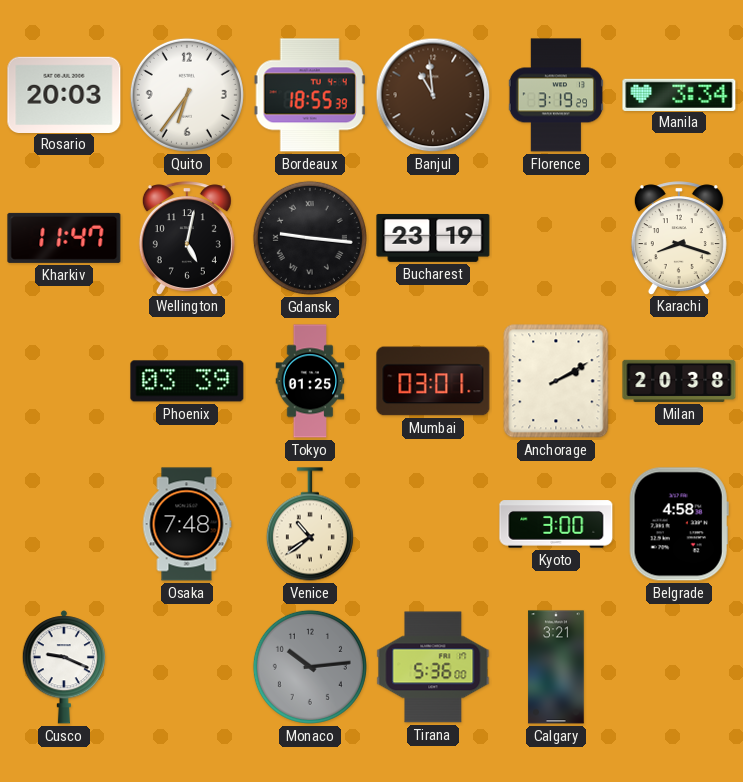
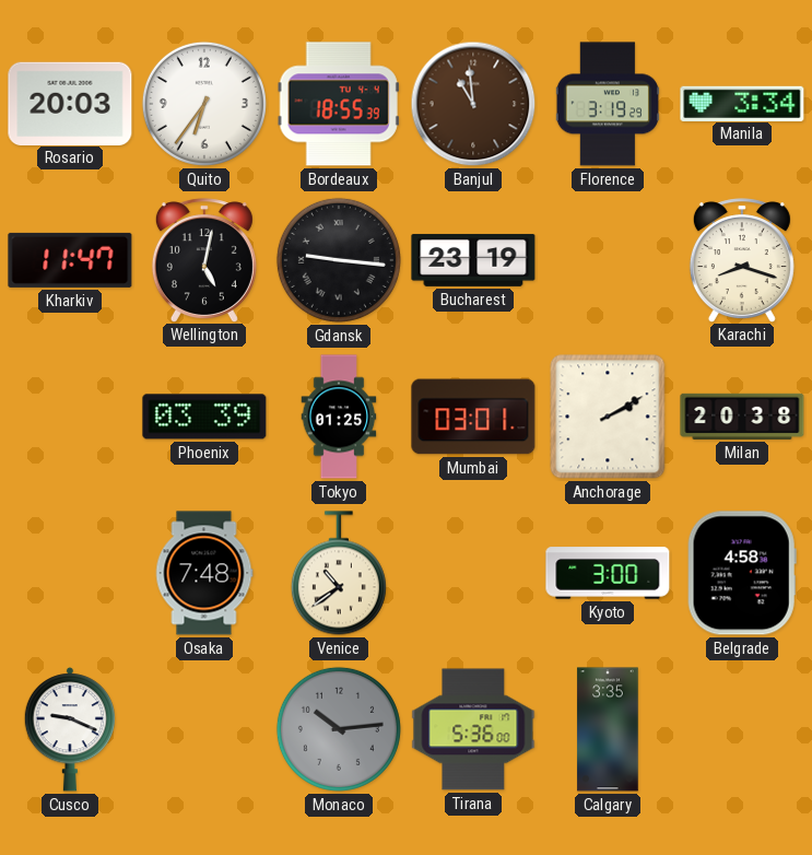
Calgary: 3:21 -> 3:35 (608, 729)
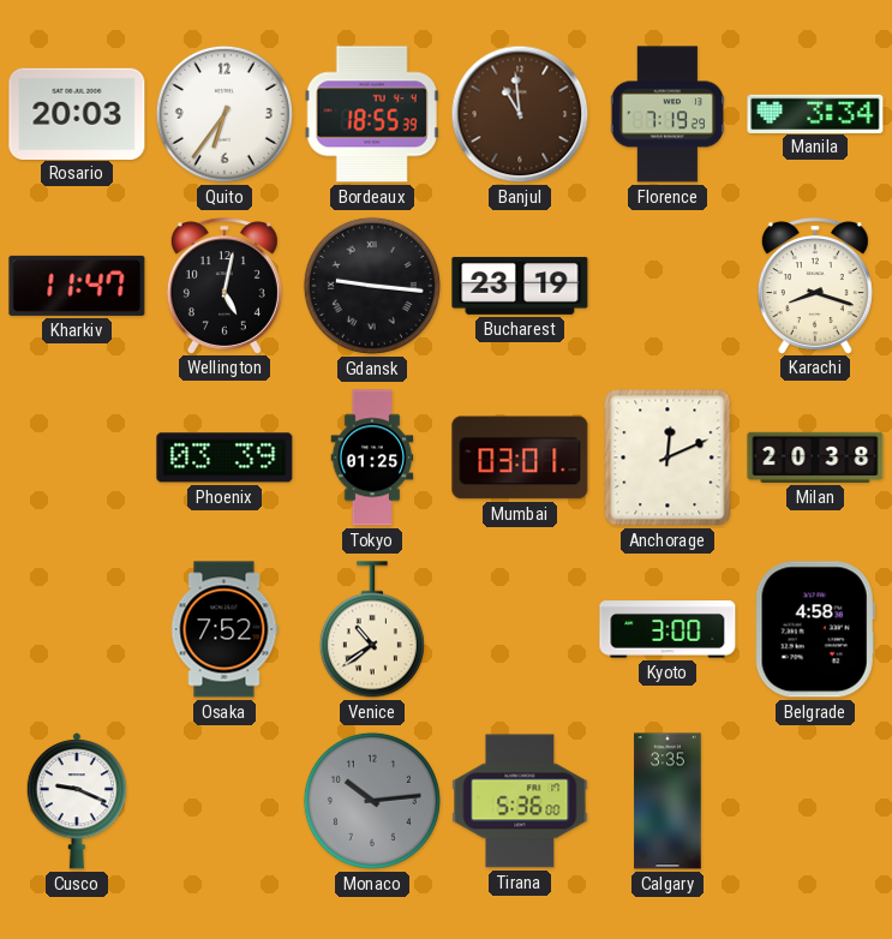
Florence: 3:19 -> 7:19 (667, 114)
Anchorage: 2:10 -> 12:11 (667, 457)
Osaka: 7:48 -> 7:52 (225, 629)
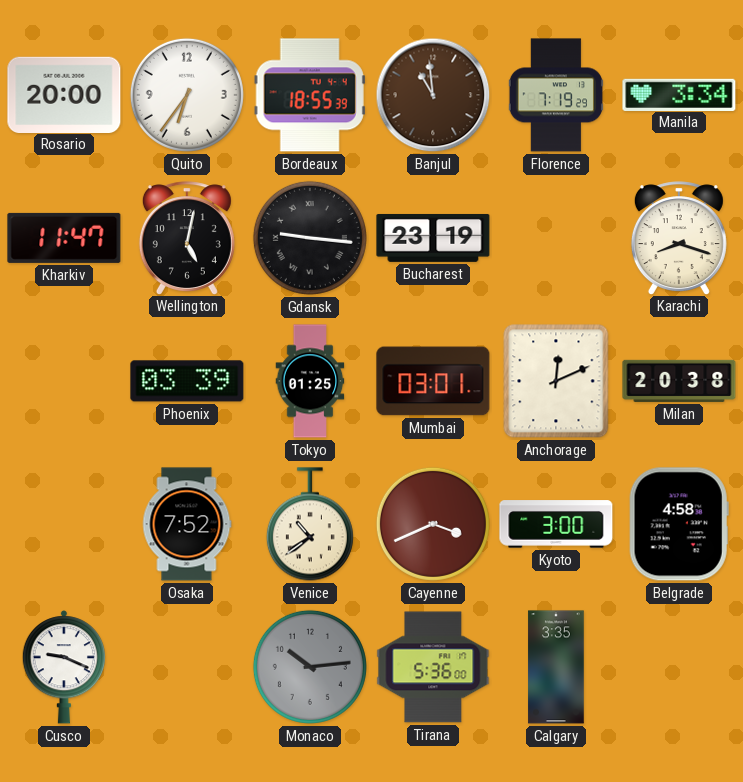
Rosario: 20:03 -> 20:00 (64, 94)
Cayenne: none -> 3:41 (433, 524)
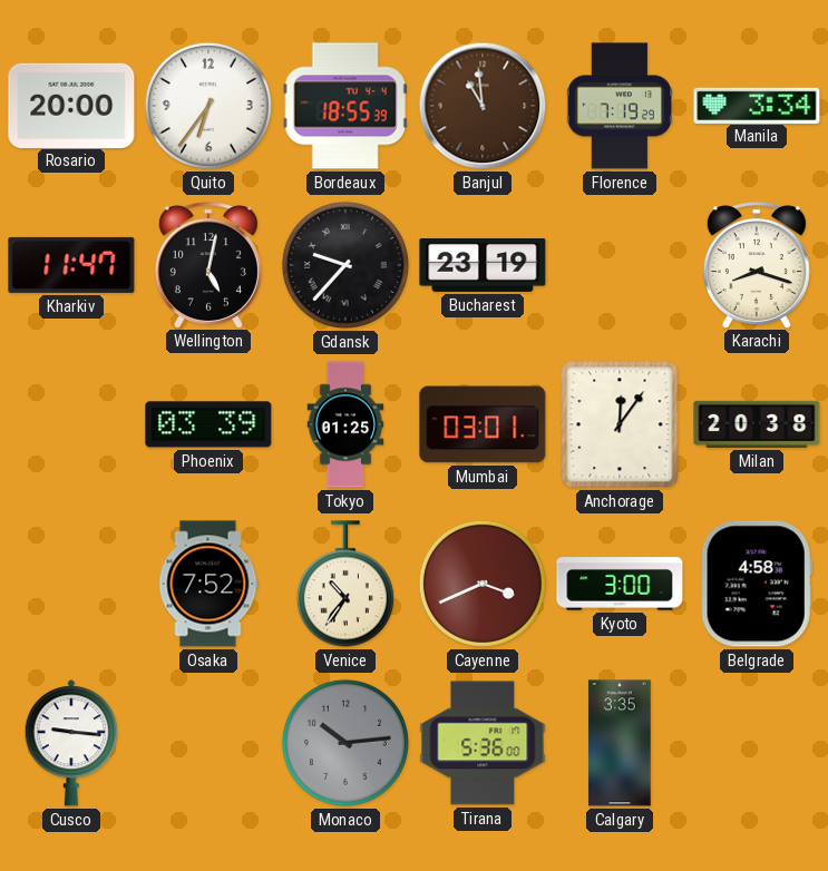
Gdansk: 9:16 -> 9:37 (345, 265)
Anchorage: 12:11 -> 12:06 (620, 424)
Venice: 10:39 -> 10:36 (345, 584)
Cusco: 9:19 -> 9:16 (70, 743)
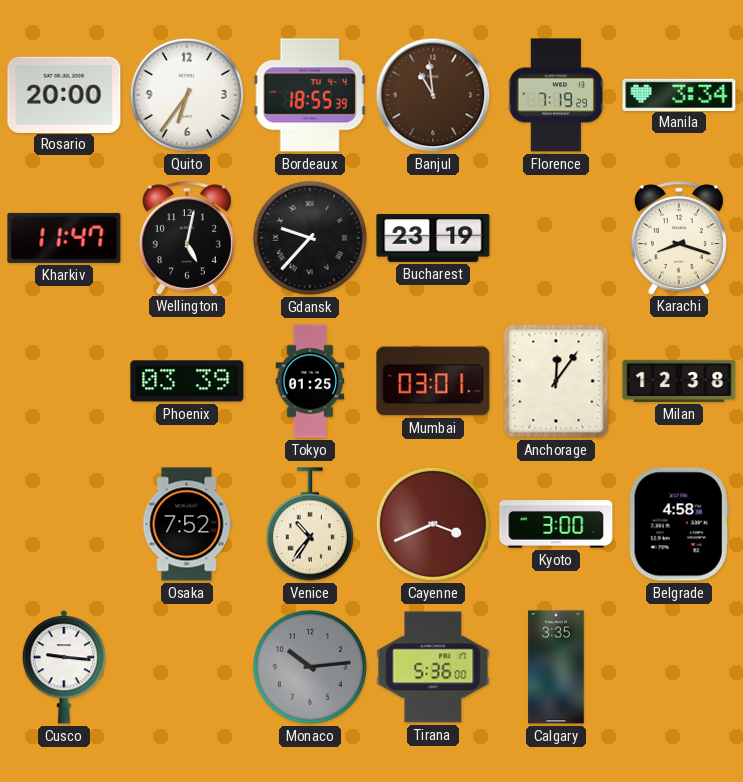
Milan: 20:38 -> 12:38 (679, 381)
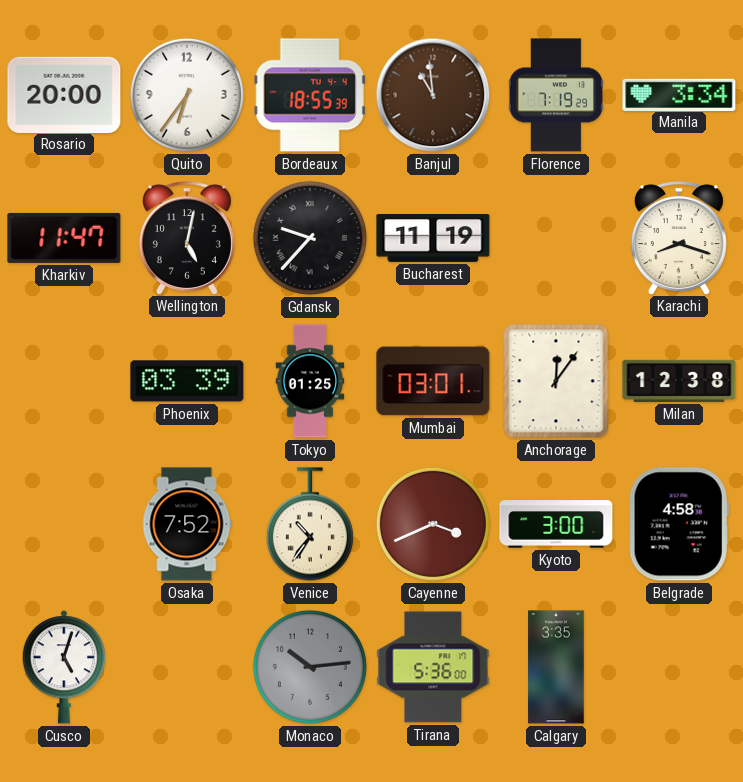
Bucharest: 23:19 -> 11:19 (433, 238)
Cusco: 9:16 -> 5:03 (63, 667)
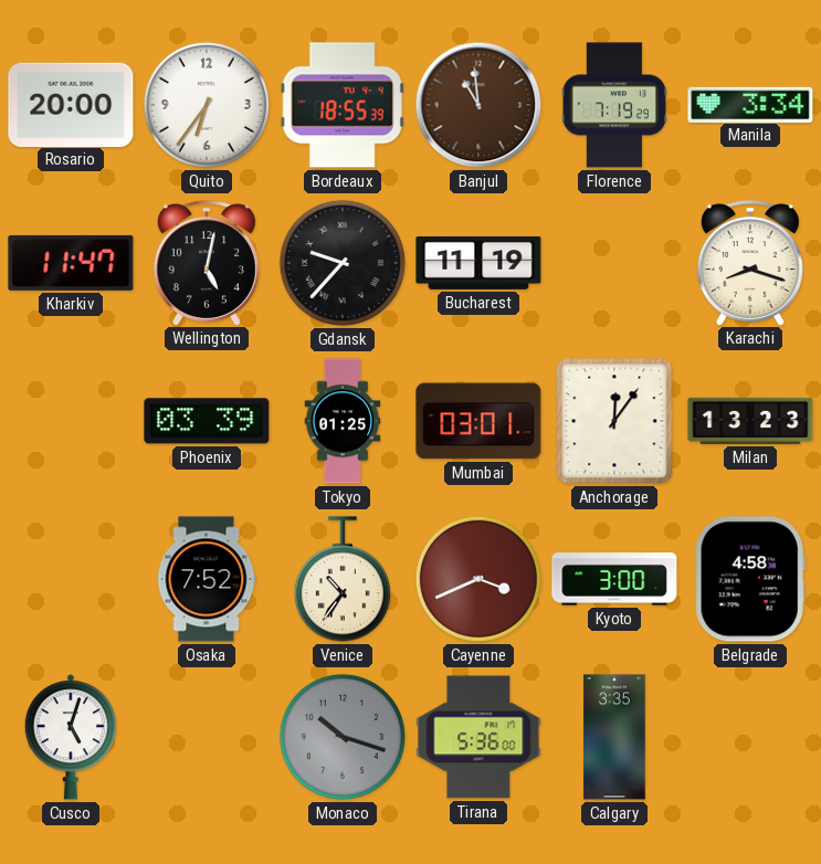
Milan: 12:38 -> 13:23 (750, 421)
Monaco: 10:14 -> 10:18 (343, 737)
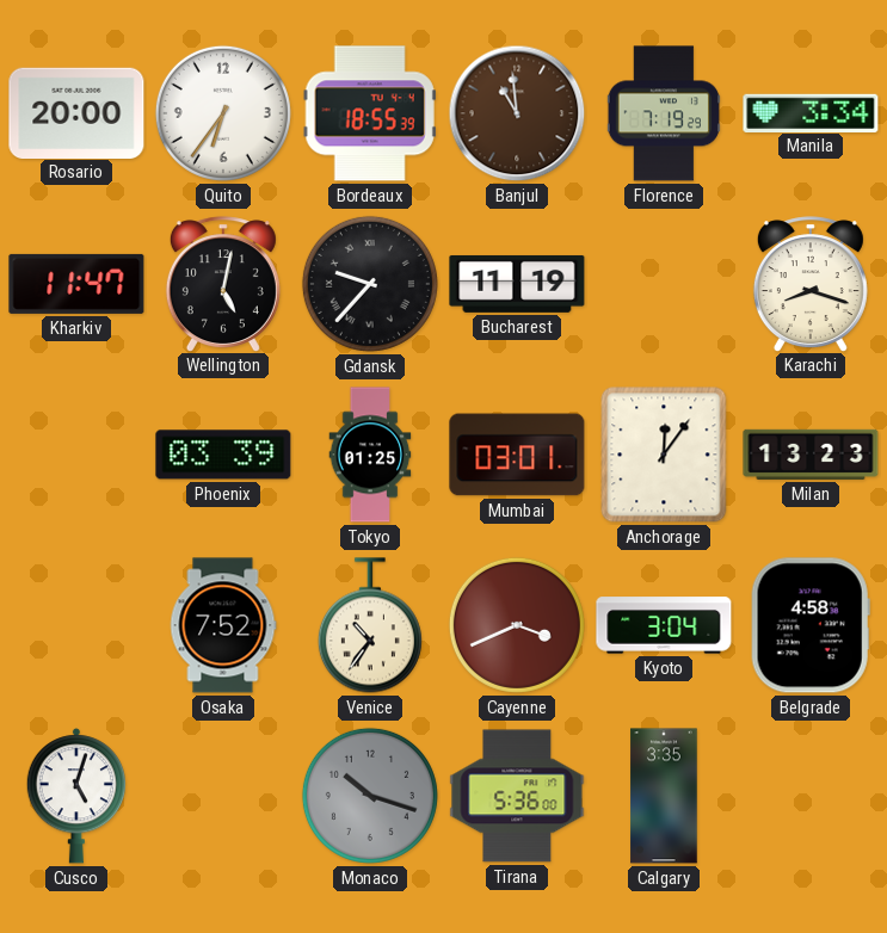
Kyoto: 3:00 -> 3:04 (664, 625)
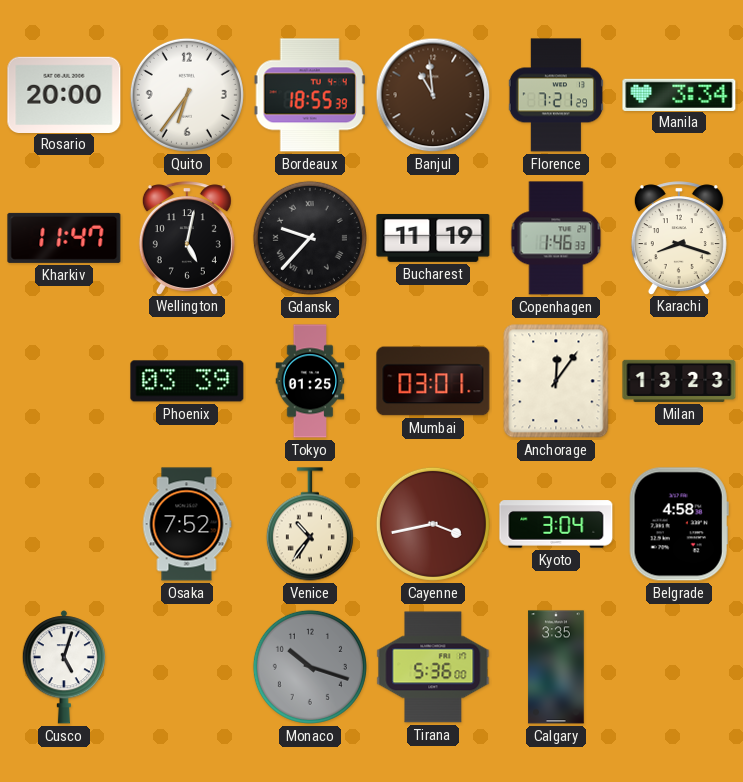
Florence: 7:19 -> 7:21 (556, 95)
Copenhagen: none -> 1:46 (556, 238)
Cayenne: 3:41 -> 3:43 (433, 524)
